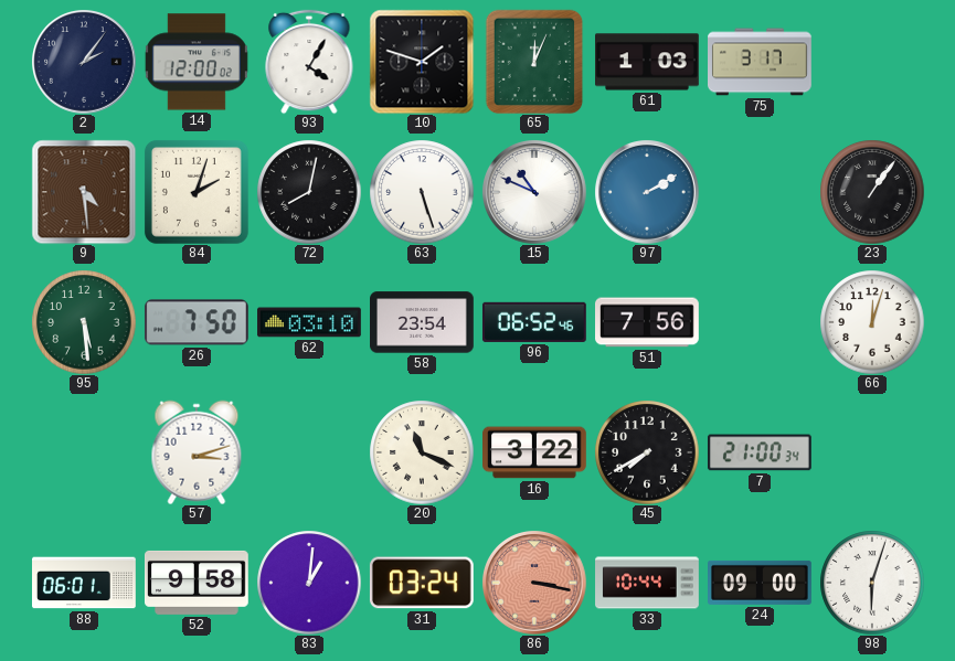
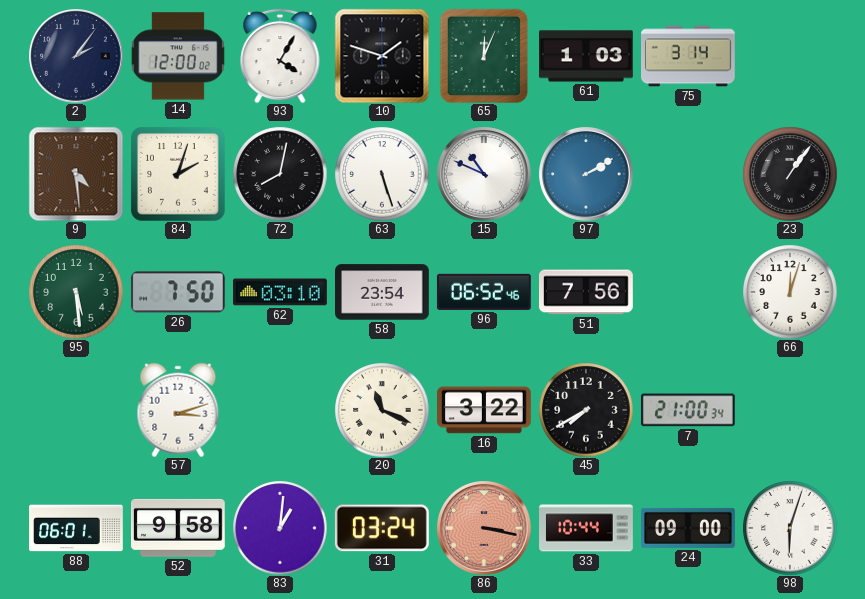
75: 3:17 -> 3:14 (689, 56)
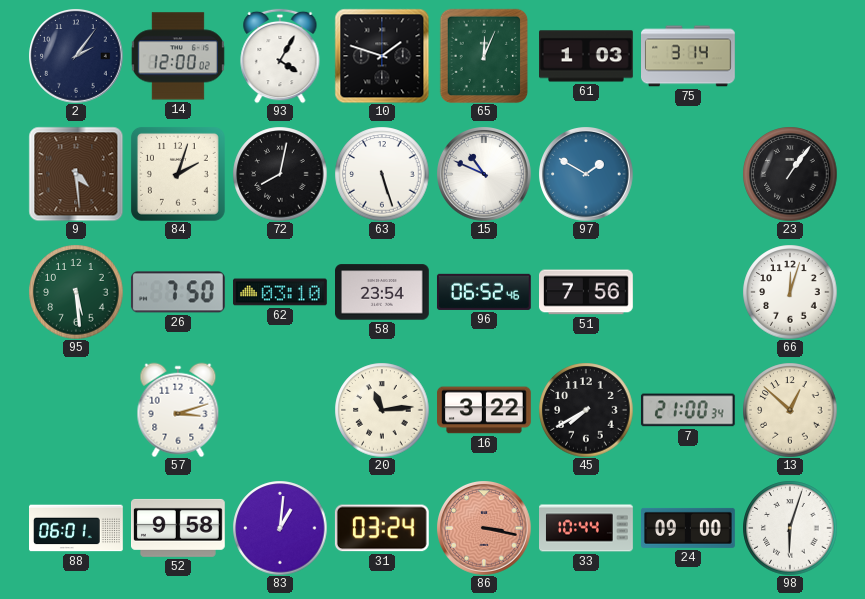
97: 2:10 -> 1:50 (586, 174)
20: 11:19 -> 11:14 (382, 410)
13: none -> 12:52 (790, 410)
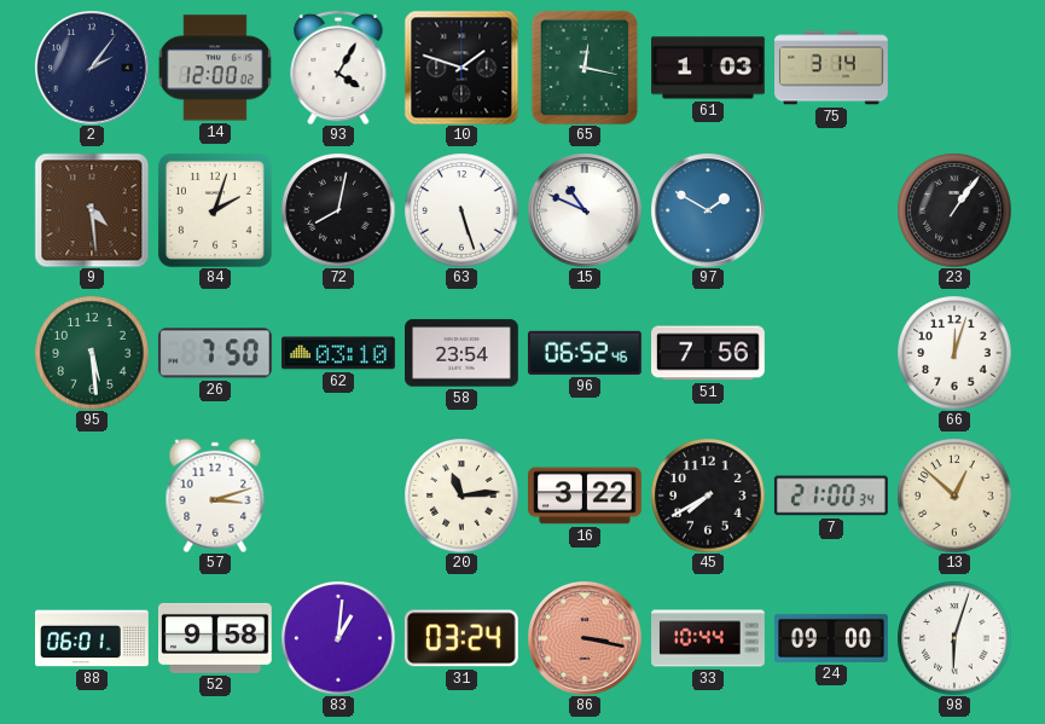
65: 12:04 -> 12:17 (585, 68)
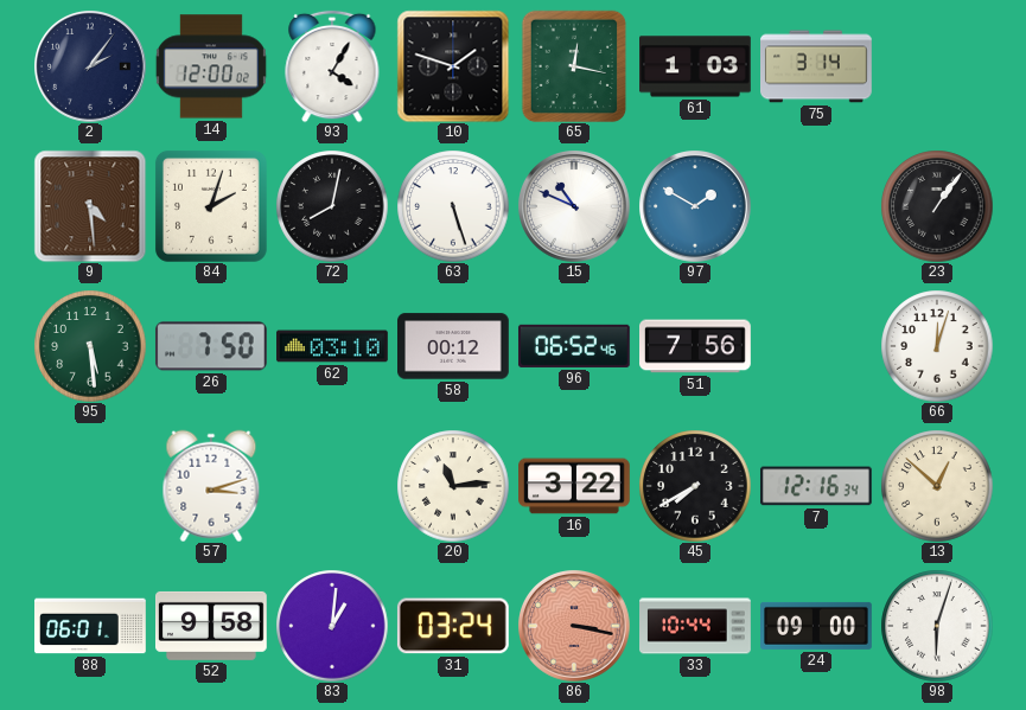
58: 23:54 -> 00:12 (454, 346)
7: 21:00 -> 12:16 (816, 486)
